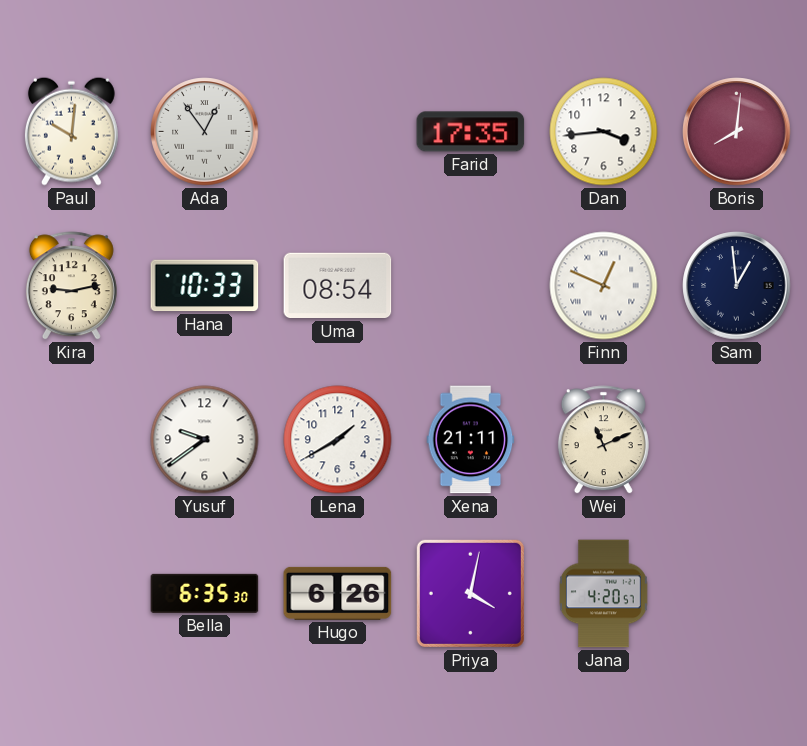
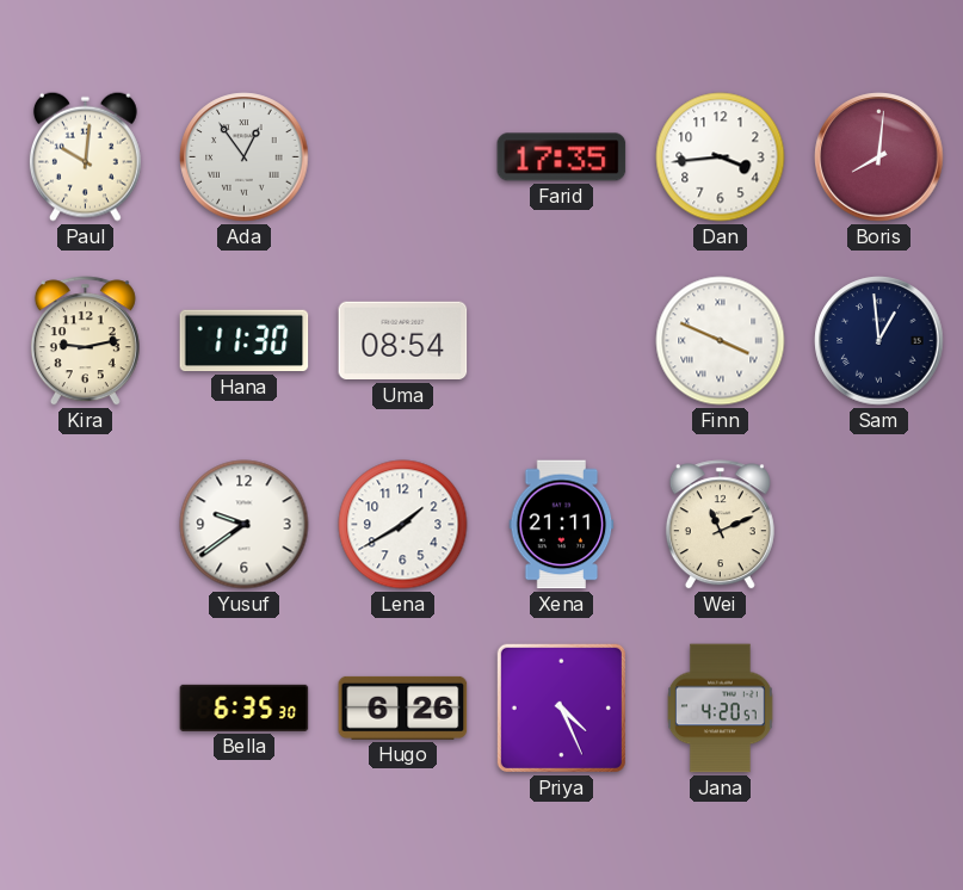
Hana: 10:33 -> 11:30 (245, 341)
Finn: 12:49 -> 3:49 (721, 341)
Priya: 4:02 -> 4:26 (561, 707)
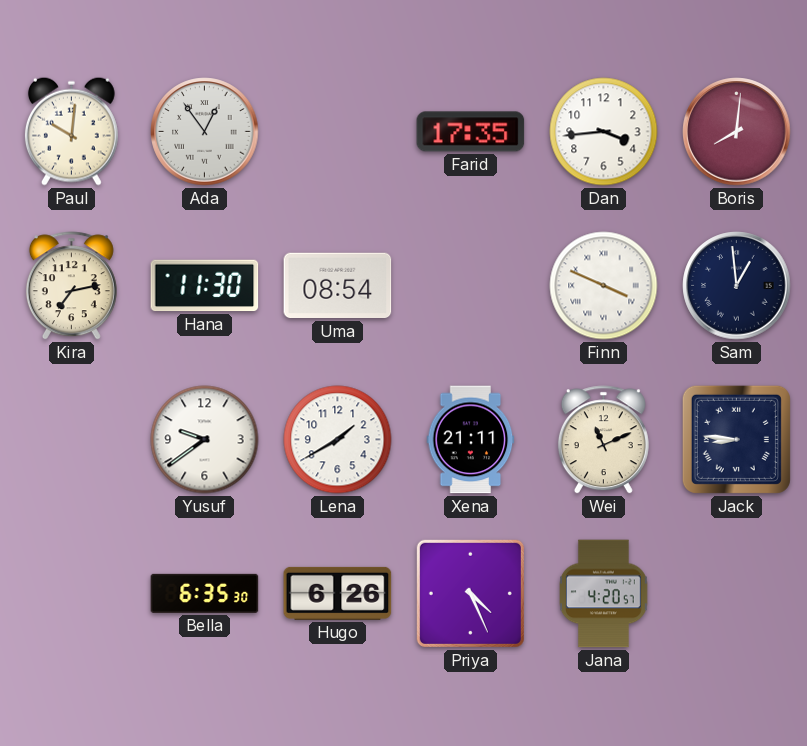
Kira: 9:13 -> 7:13 (71, 286)
Jack: none -> 8:46 (736, 439)
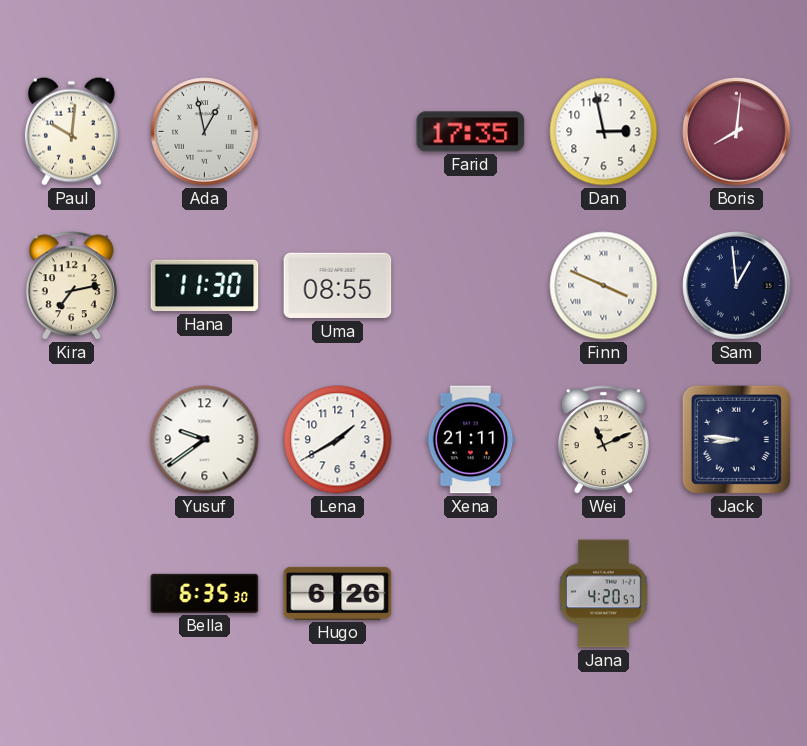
Ada: 12:54 -> 12:58 (205, 132)
Dan: 3:44 -> 2:58 (604, 132)
Uma: 08:54 -> 08:55 (338, 286)
Priya: 4:26 -> none (470, 593)
